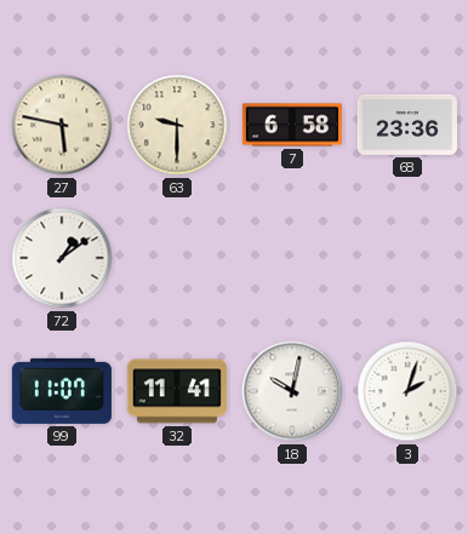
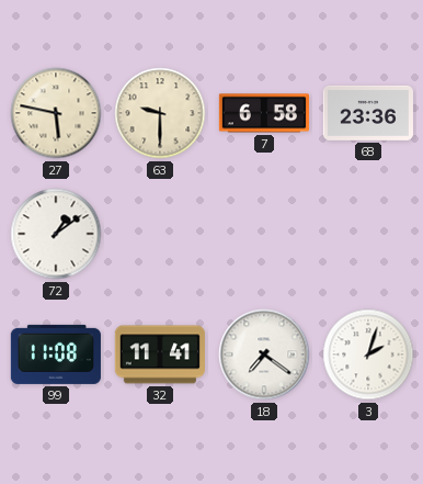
99: 11:07 -> 11:08 (56, 354)
18: 10:02 -> 7:21 (264, 354)
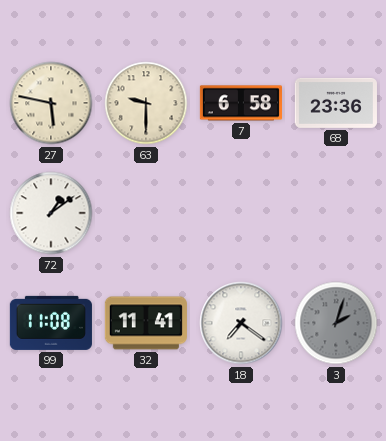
3 dial: white -> grey (336, 323)
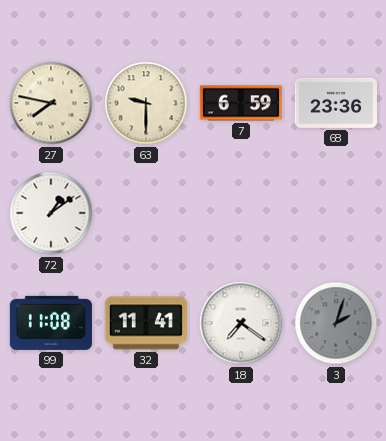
27: 5:47 -> 7:47 (51, 103)
7: 6:58 -> 6:59 (241, 103)
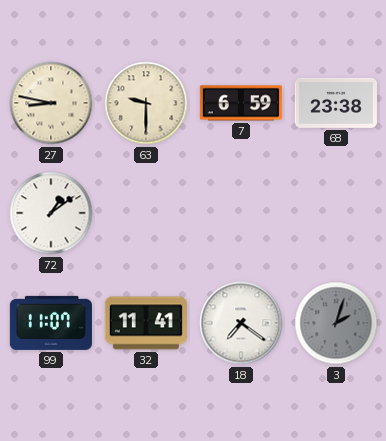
27: 7:47 -> 8:47 (51, 103)
68: 23:36 -> 23:38 (336, 103)
99: 11:08 -> 11:07 (51, 323)
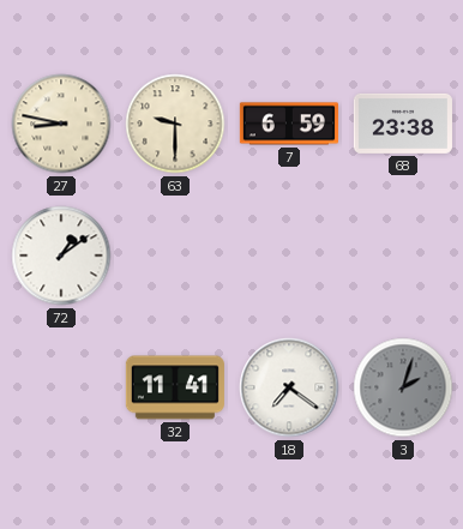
99: 11:07 -> none (51, 323)
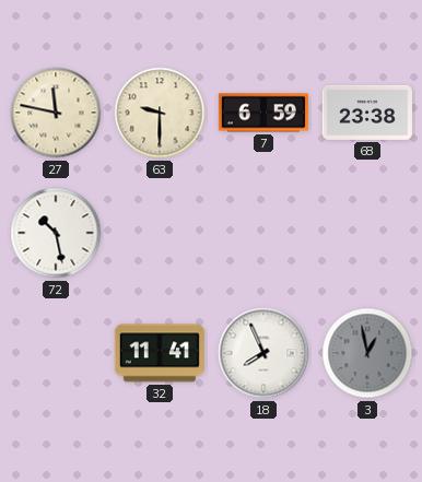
27: 8:47 -> 11:47 (56, 113)
72: 1:09 -> 10:28 (56, 233)
18: 7:21 -> 7:56 (263, 353)
3: 2:03 -> 12:58 (367, 353)
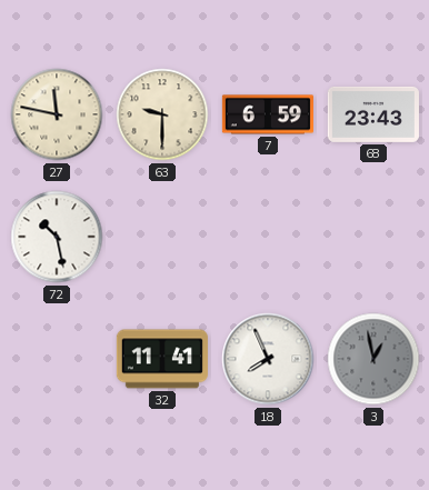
68: 23:38 -> 23:43 (373, 114)
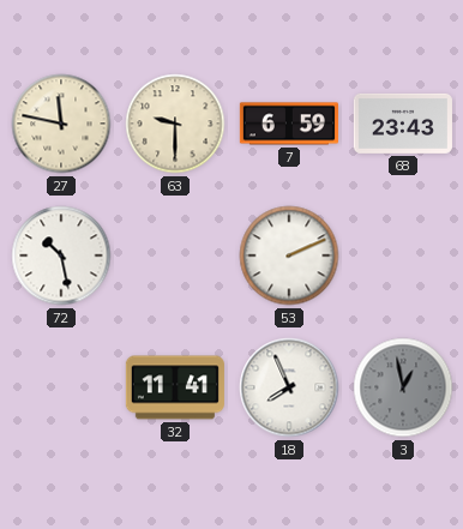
53: none -> 2:11 (289, 256)
